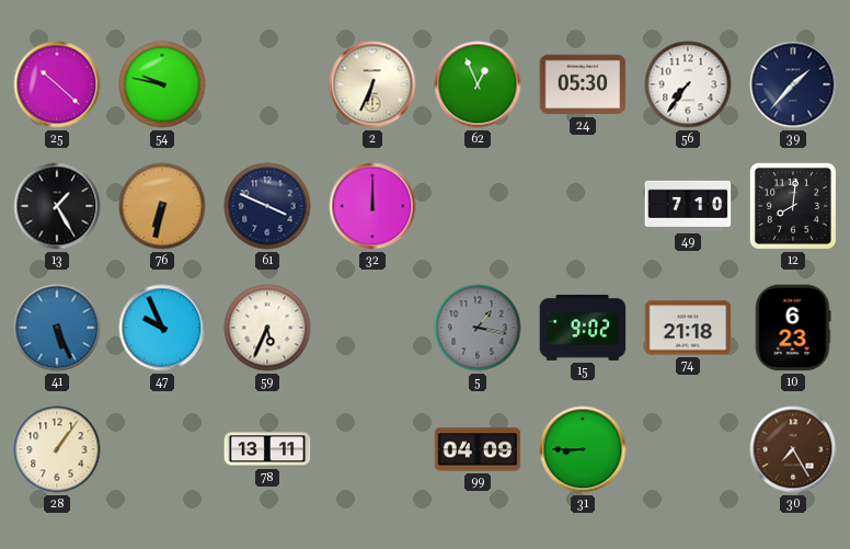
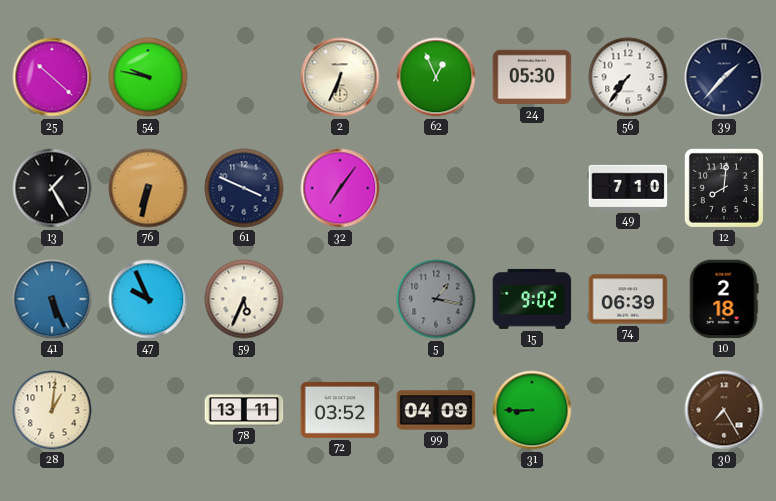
32: 12:00 -> 7:06 (340, 188)
74: 21:18 -> 06:39 (628, 299)
10: 6:23 -> 2:18 (724, 299)
28: 1:06 -> 1:01 (52, 410)
72: none -> 03:52 (340, 410)
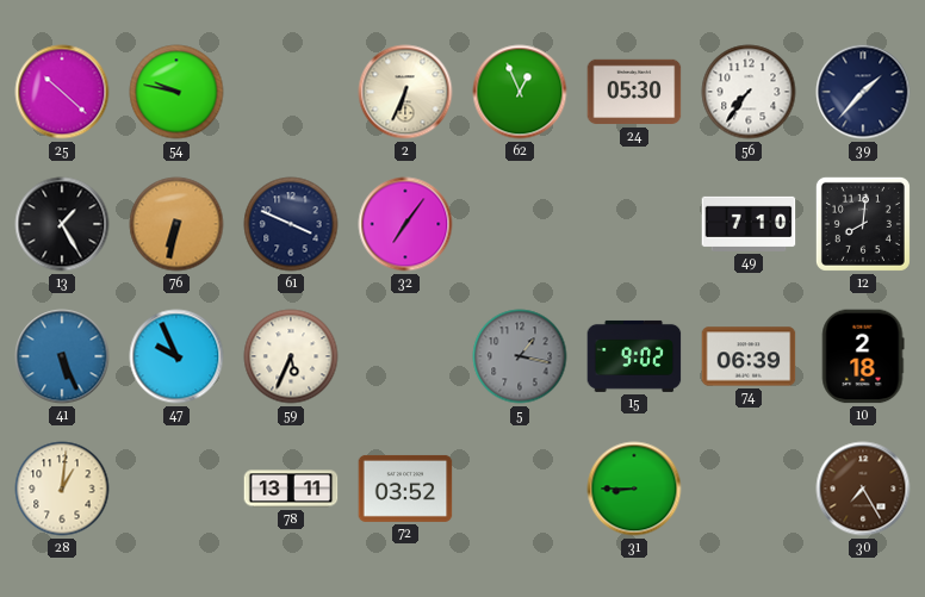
99: 04:09 -> none (436, 410)
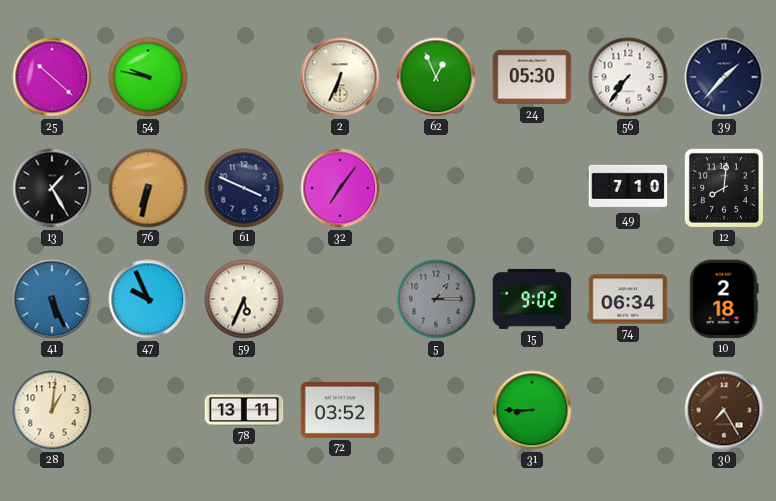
5: 1:17 -> 1:15 (436, 299)
74: 06:39 -> 06:34 (628, 299)
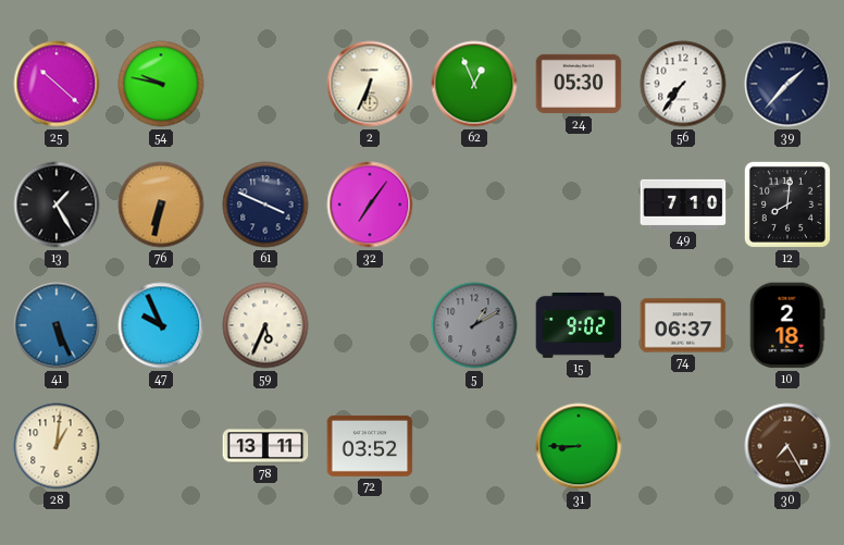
5: 1:15 -> 1:10 (474, 325)
74: 06:34 -> 06:37 (683, 325)
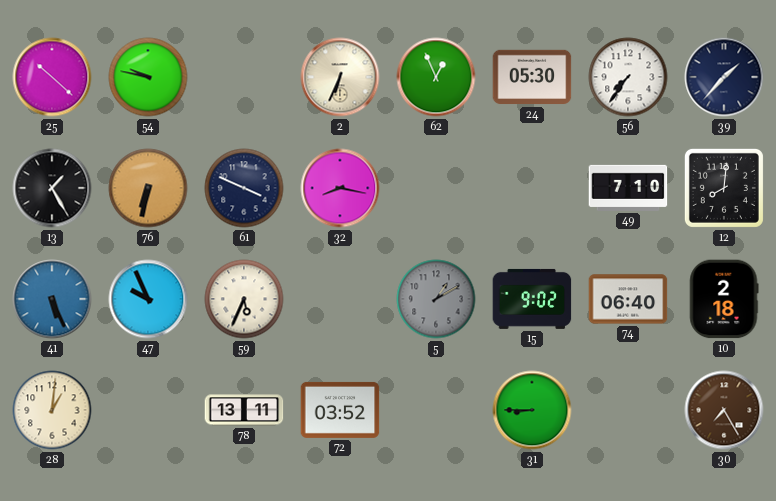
32: 7:06 -> 8:17 (340, 188)
74: 06:37 -> 06:40 (628, 299)
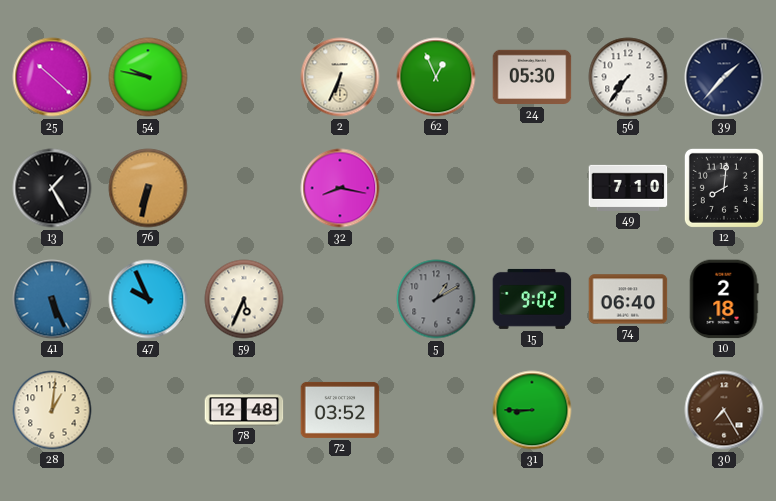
61: 3:49 -> none (244, 188)
78: 13:11 -> 12:48 (244, 410)
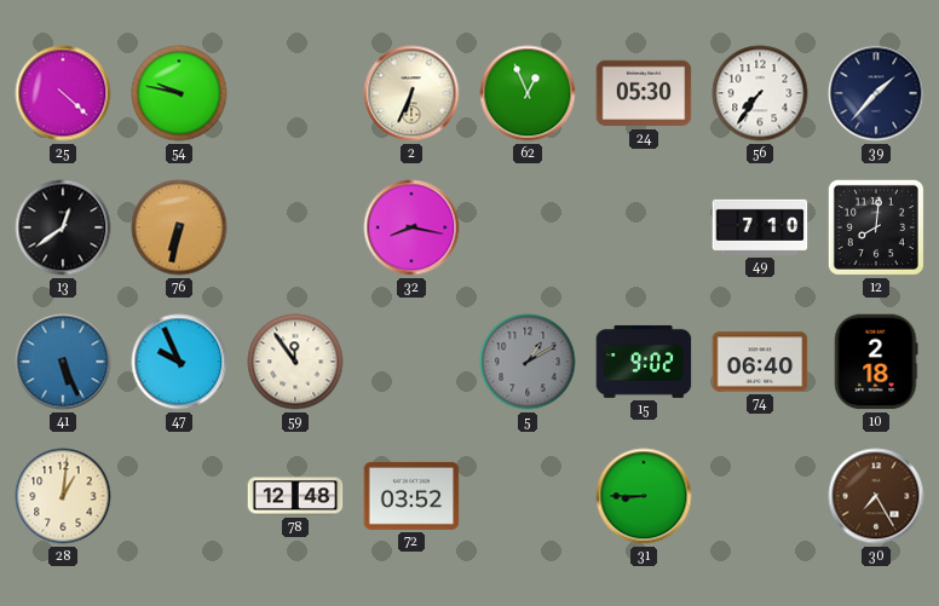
25: 10:22 -> 4:22 (63, 93)
13: 1:25 -> 12:39 (63, 227)
59: 5:34 -> 11:54 (295, 362)
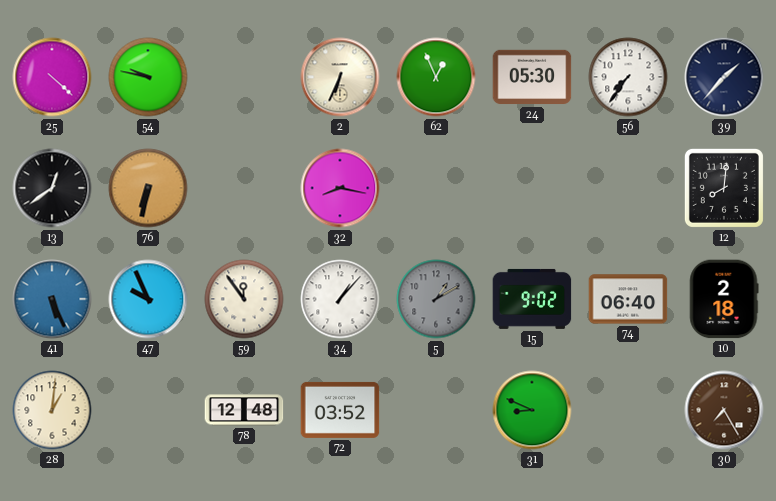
49: 7:10 -> none (760, 227)
34: none -> 1:07 (340, 299)
31: 8:45 -> 8:49 (532, 410)
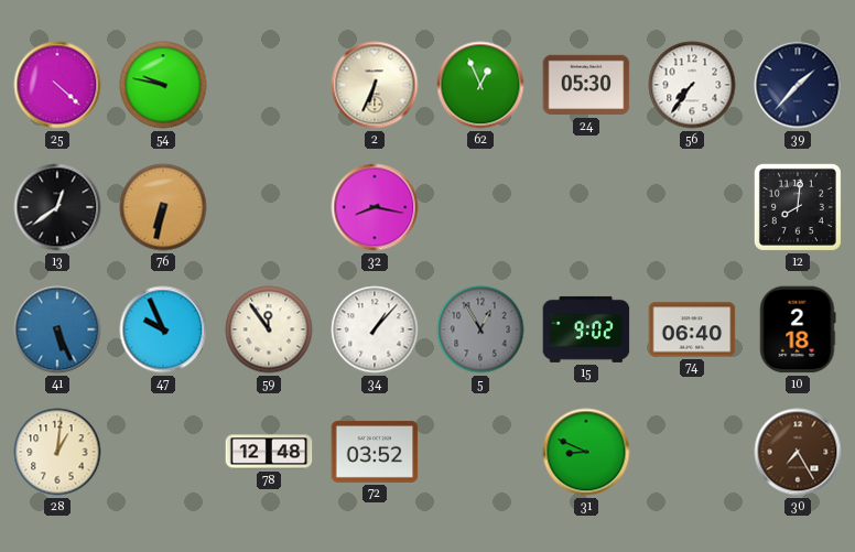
5: 1:10 -> 12:55 (480, 329)
